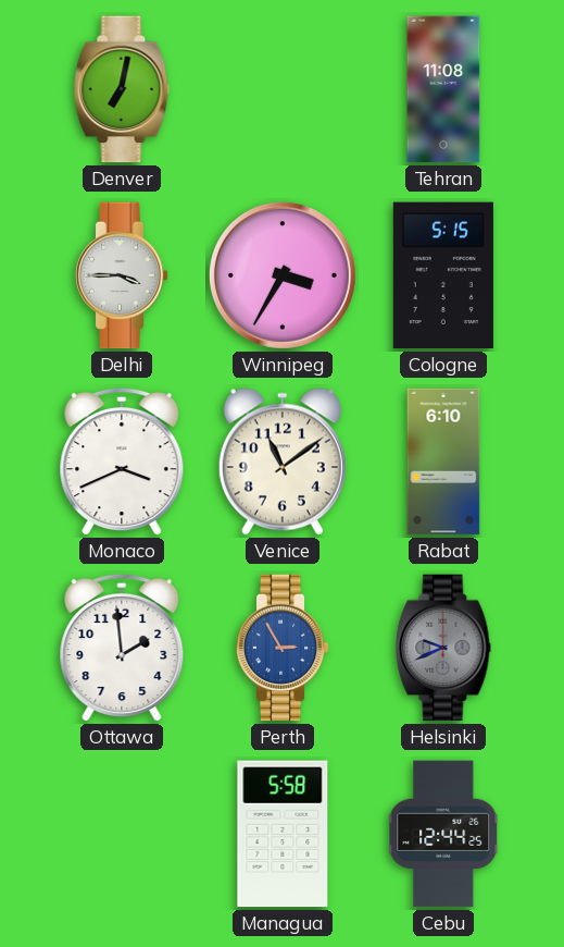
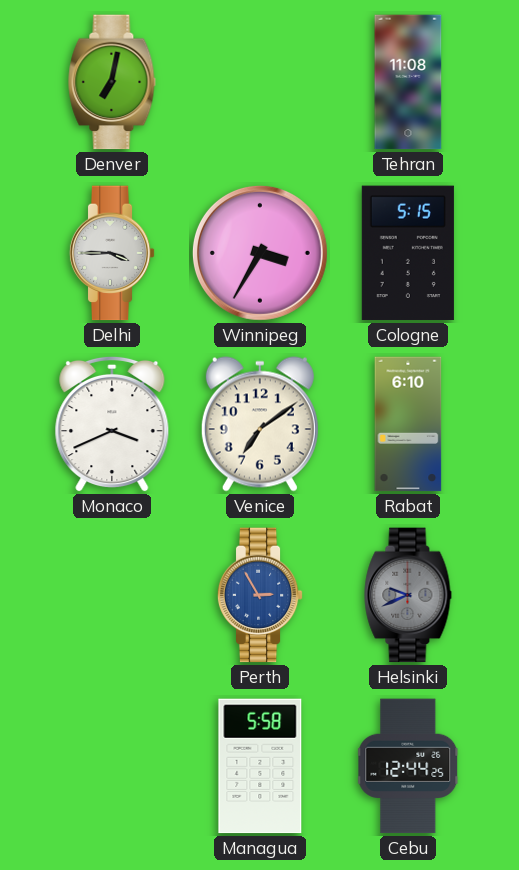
Venice: 11:09 -> 7:09 (260, 424)
Ottawa: 1:59 -> none (122, 648)
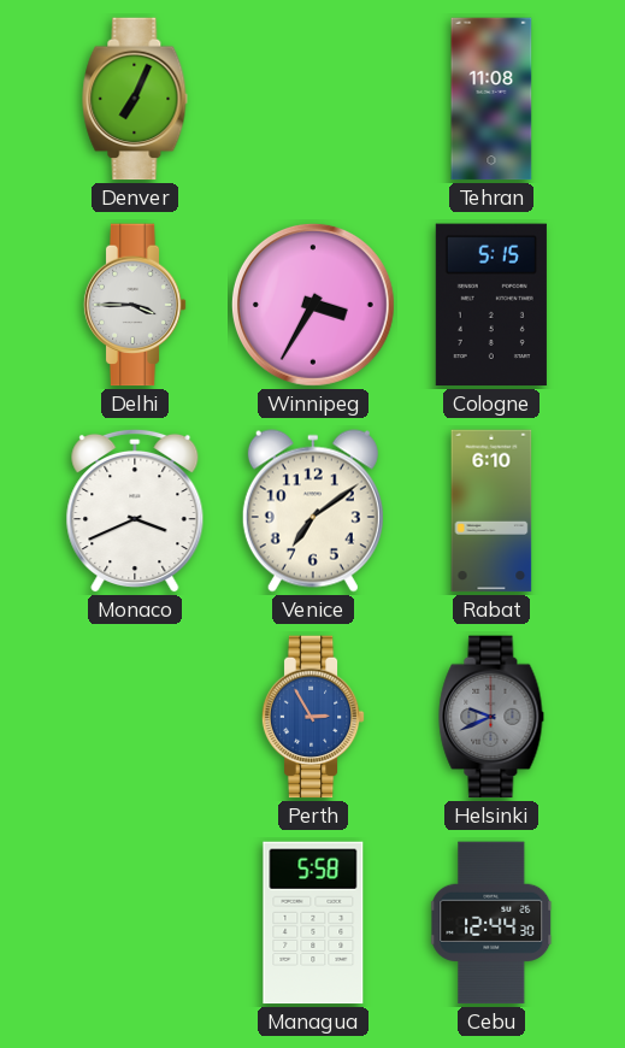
Denver: 7:02 -> 7:04 (135, 99)
Cebu: 12:44:25 -> 12:44:30 (493, 923)
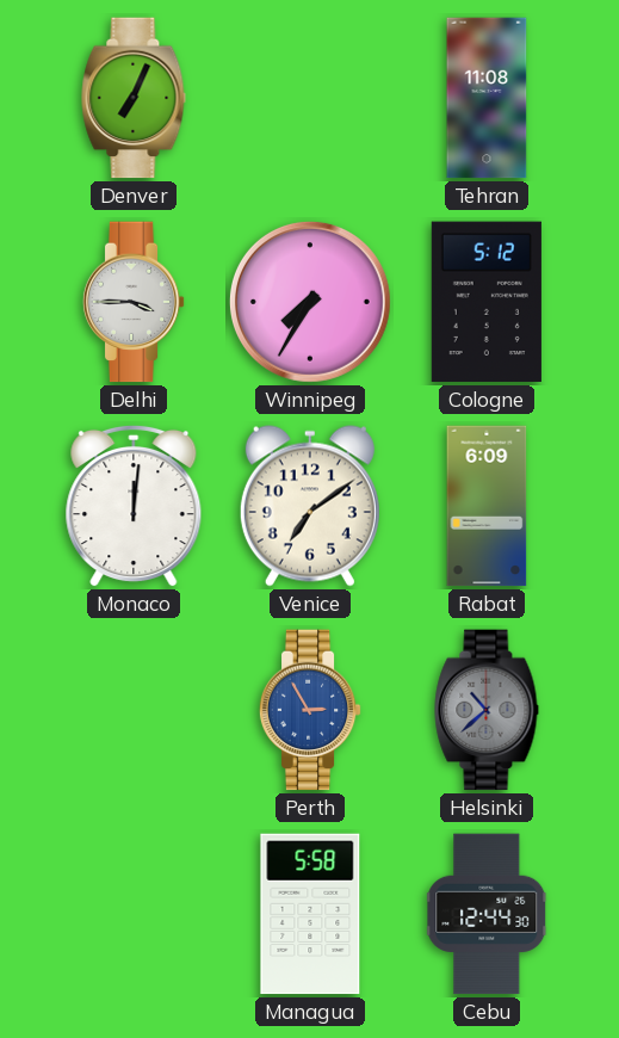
Winnipeg: 3:35 -> 7:35 (310, 302)
Cologne: 5:15 -> 5:12 (487, 302)
Monaco: 3:41 -> 12:01 (134, 506)
Rabat: 6:10 -> 6:09 (487, 506)
Helsinki: 9:41 -> 10:38 (487, 710)
